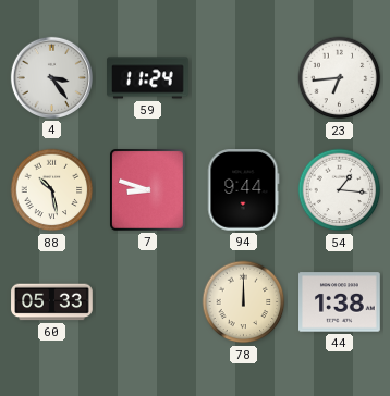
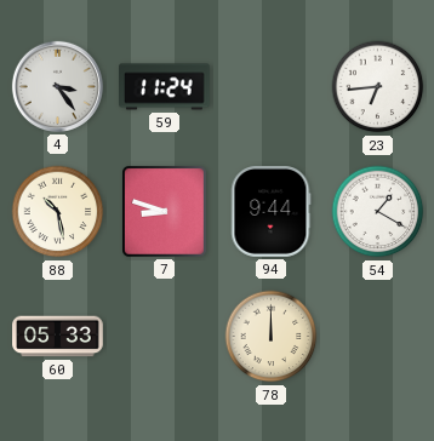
54: 1:16 -> 1:20 (378, 212)
44: 1:38 -> none (340, 302)
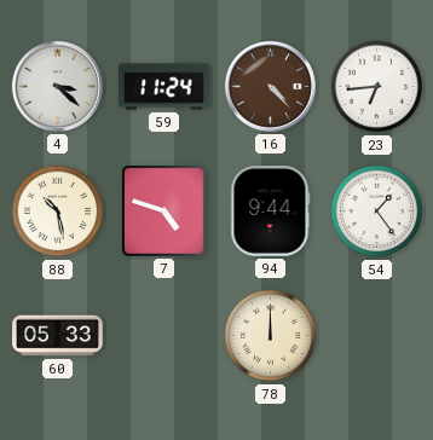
4: 3:24 -> 3:22 (57, 86)
16: none -> 4:23 (270, 86)
7: 8:48 -> 4:48 (164, 212)
54: 1:20 -> 1:24 (377, 212)
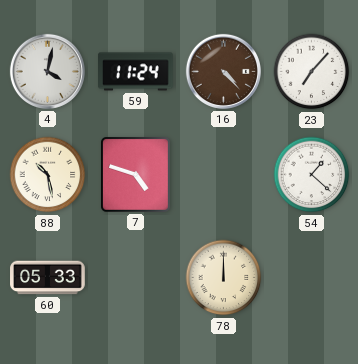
4: 3:22 -> 4:02 (47, 71)
23: 6:44 -> 7:07 (312, 72)
94: 9:44 -> none (271, 212)
54: 1:24 -> 1:22 (312, 175)
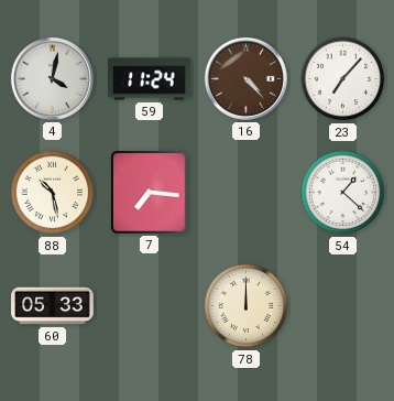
7: 4:48 -> 7:16 (150, 193)
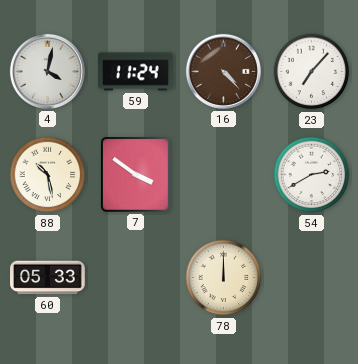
7: 7:16 -> 3:51 (136, 175)
54: 1:22 -> 2:40 (312, 175)
